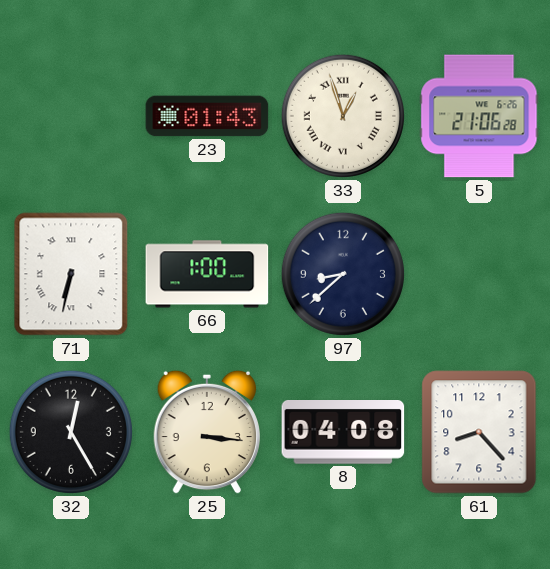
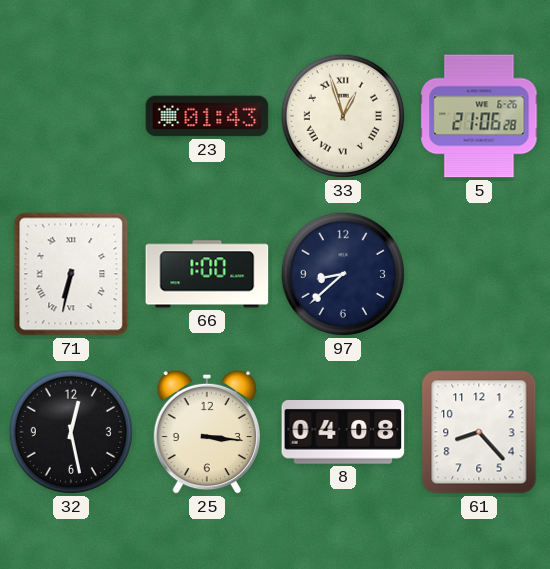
32: 12:25 -> 12:28 (71, 432)
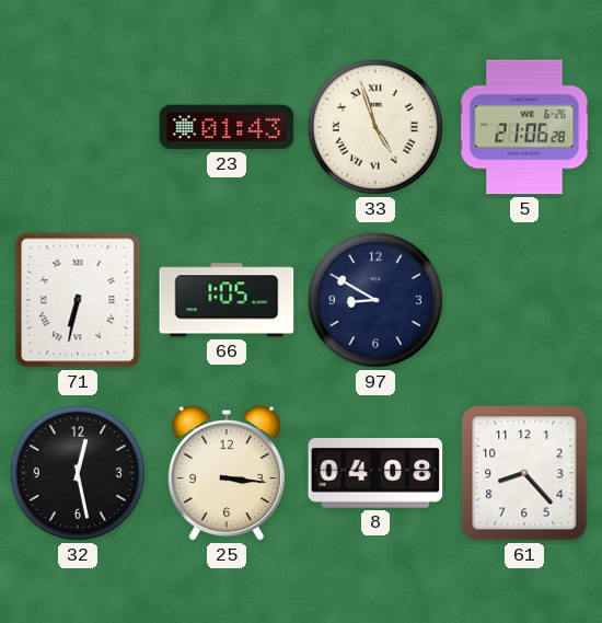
33: 12:57 -> 4:57 (375, 127)
66: 1:00 -> 1:05 (227, 300)
97: 8:38 -> 8:50 (375, 300)
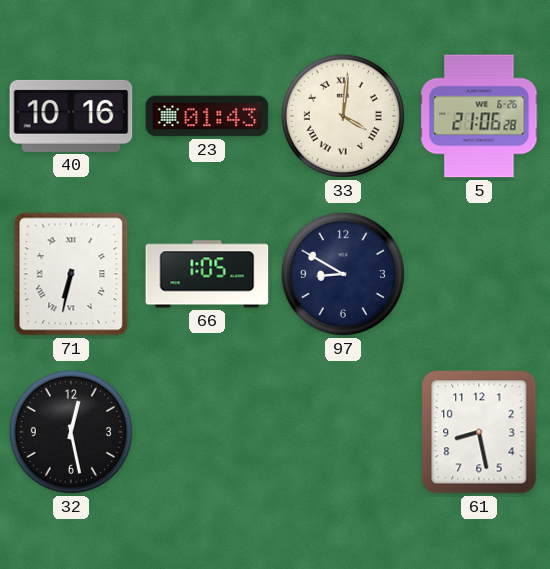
40: none -> 10:16 (71, 116)
33: 4:57 -> 4:01 (343, 116)
25: 3:16 -> none (225, 473)
8: 04:08 -> none (375, 473)
61: 8:23 -> 8:28 (479, 432)
